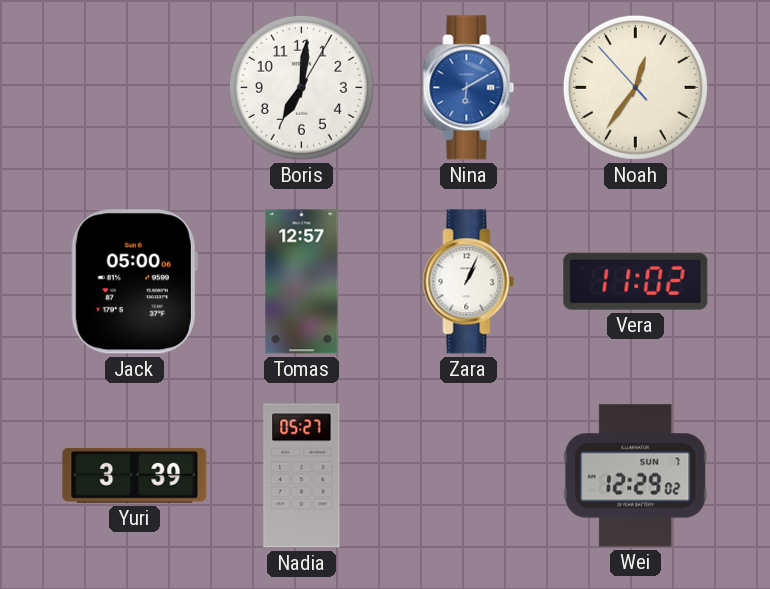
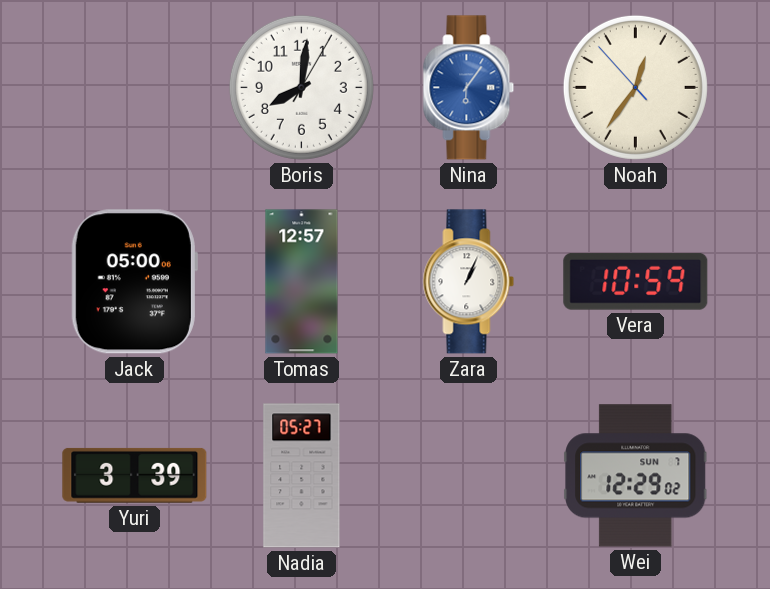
Boris: 7:01 -> 8:01 (301, 87)
Nina: 6:10 -> 6:06 (469, 88)
Vera: 11:02 -> 10:59 (636, 281)
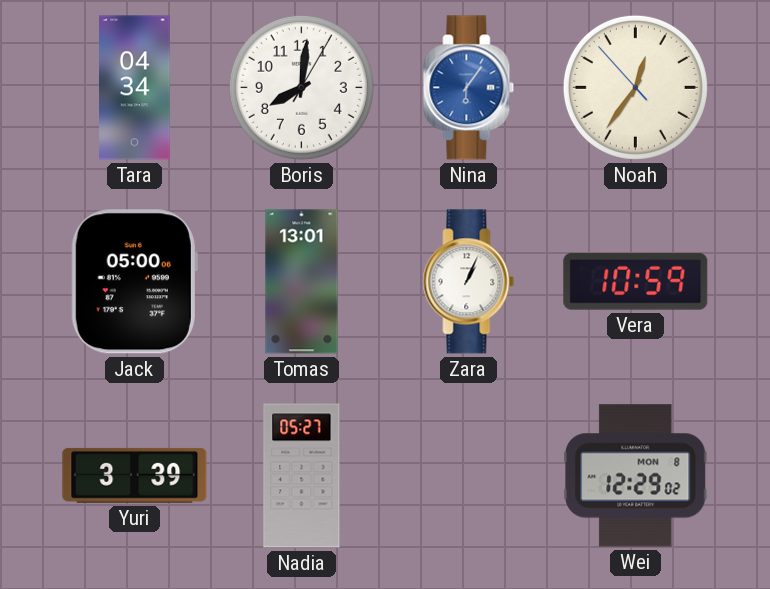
Tara: none -> 04:34 (135, 88)
Tomas: 12:57 -> 13:01 (302, 282)
Wei date: SUN 7 -> MON 8 (636, 476)
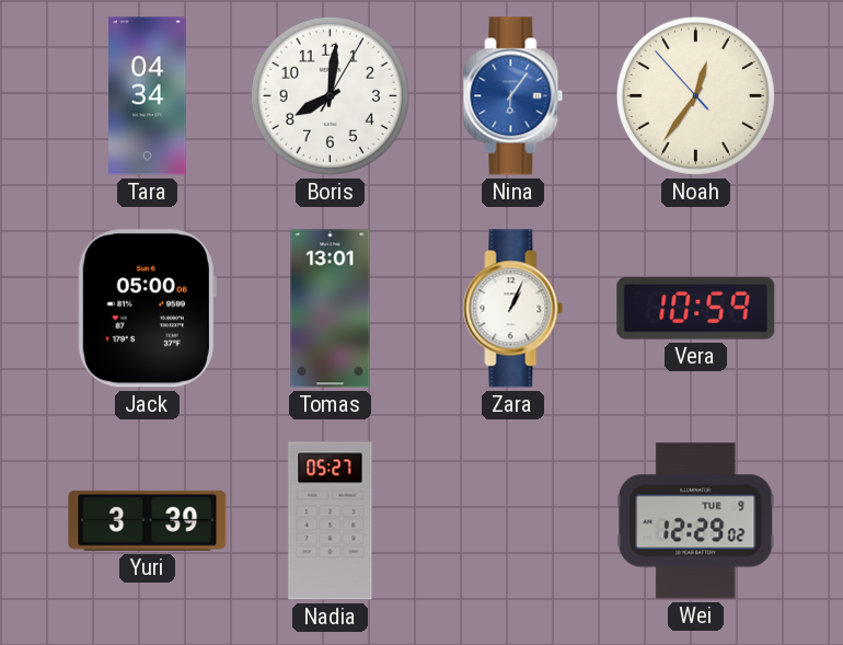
Wei date: MON 8 -> TUE 9 (696, 521)
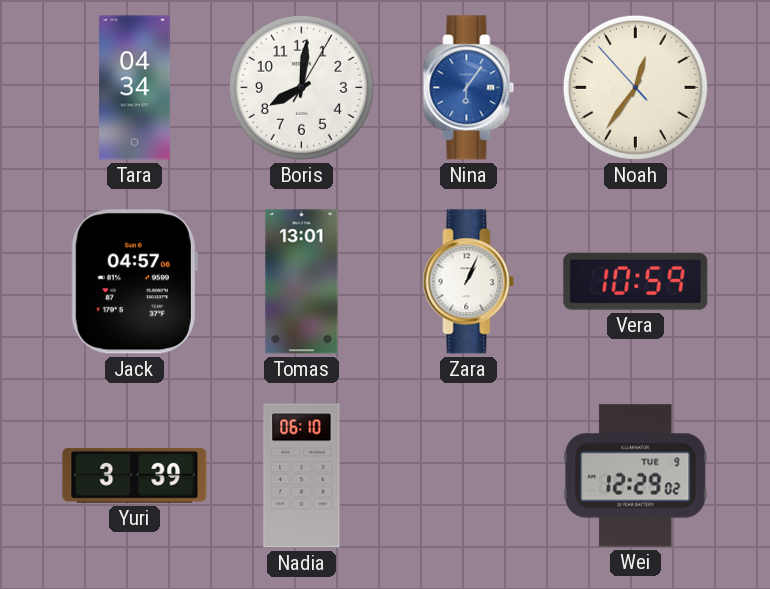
Jack: 05:00 -> 04:57 (134, 282)
Nadia: 05:27 -> 06:10 (302, 476)
